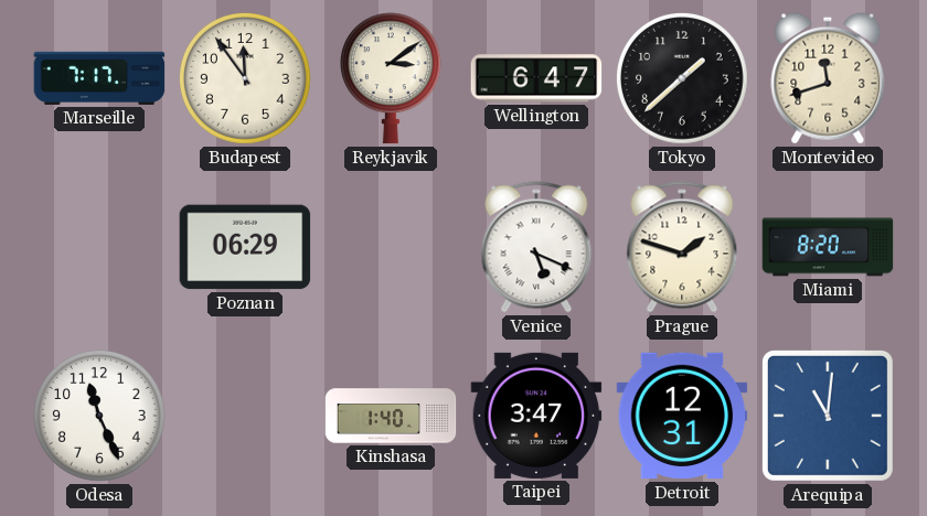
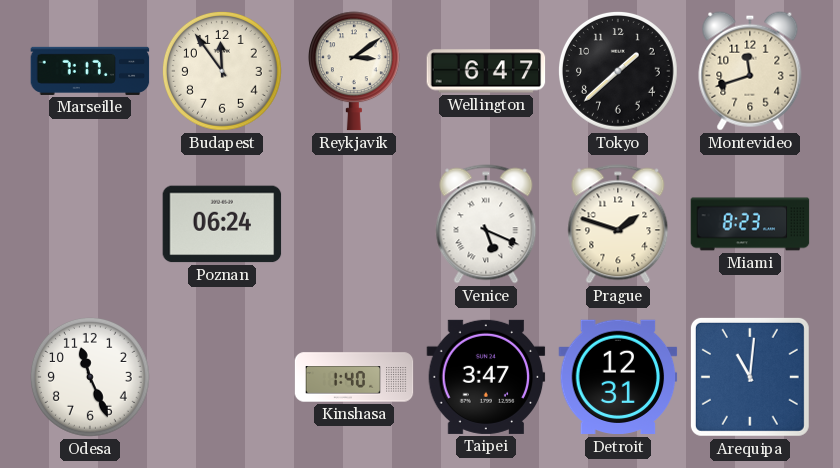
Poznan: 06:29 -> 06:24 (222, 224)
Miami: 8:20 -> 8:23 (750, 224)
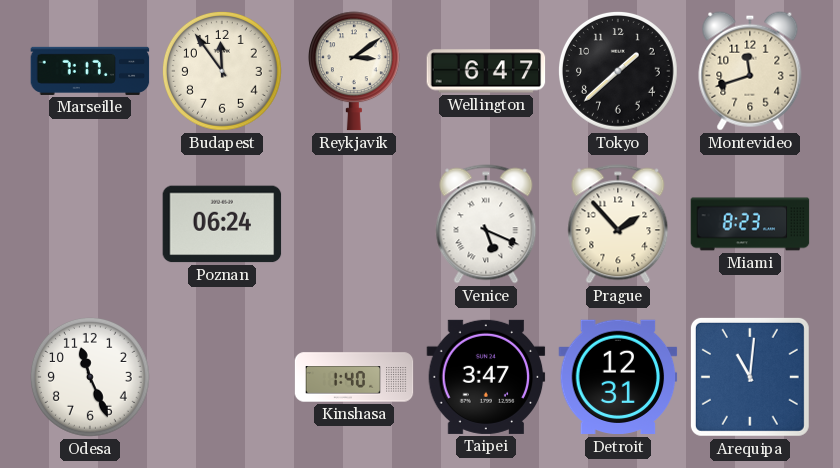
Prague: 1:48 -> 1:53 (618, 224)
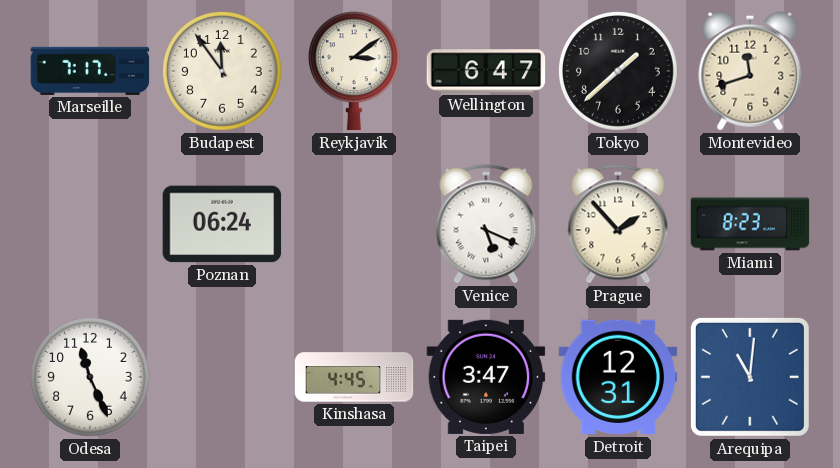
Kinshasa: 1:40 -> 4:45 (354, 377)
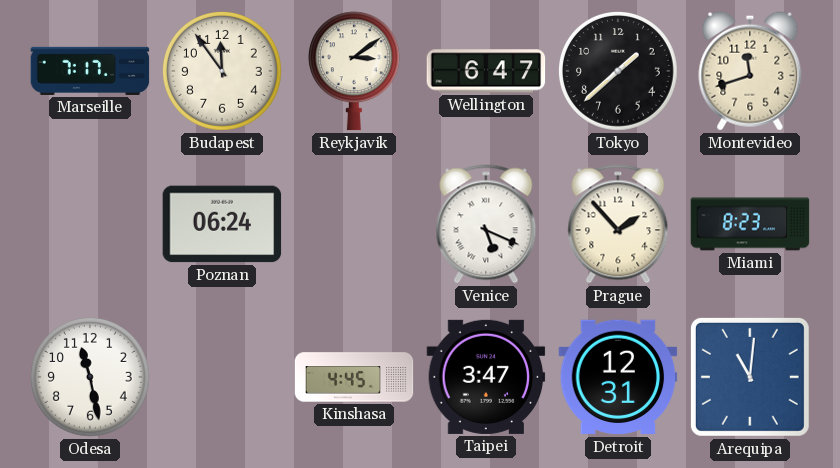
Odesa: 11:26 -> 11:28 (91, 378)
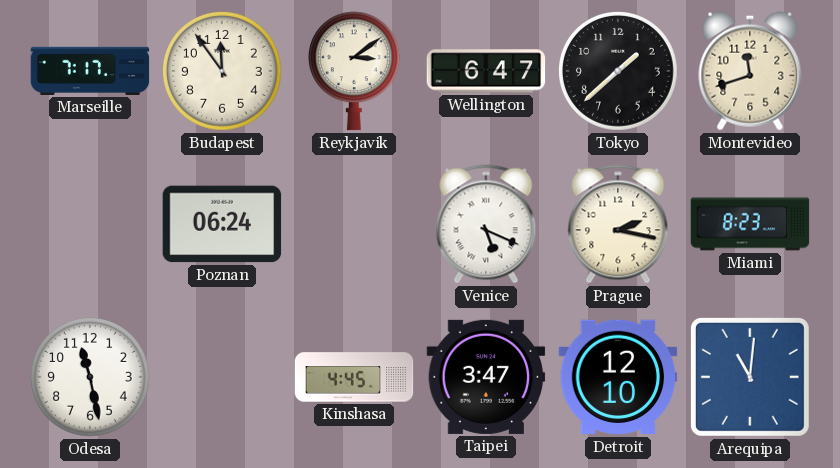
Prague: 1:53 -> 2:17 (618, 224)
Detroit: 12:31 -> 12:10 (618, 377)
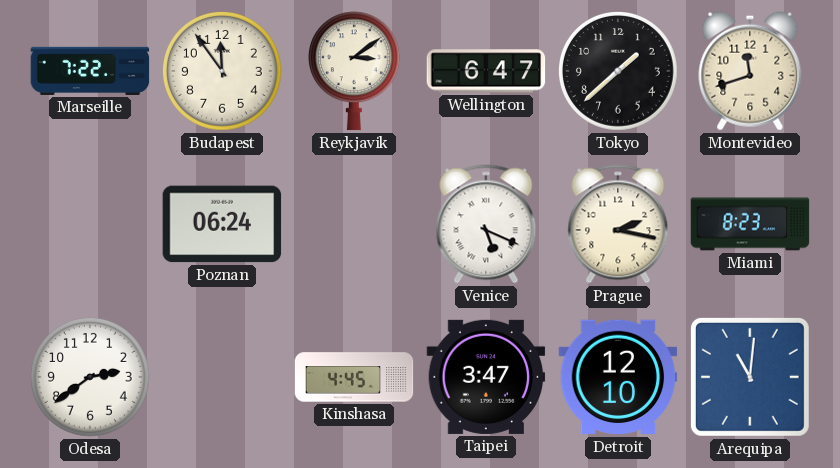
Marseille: 7:17 -> 7:22 (90, 71)
Odesa: 11:28 -> 2:39 (91, 378)
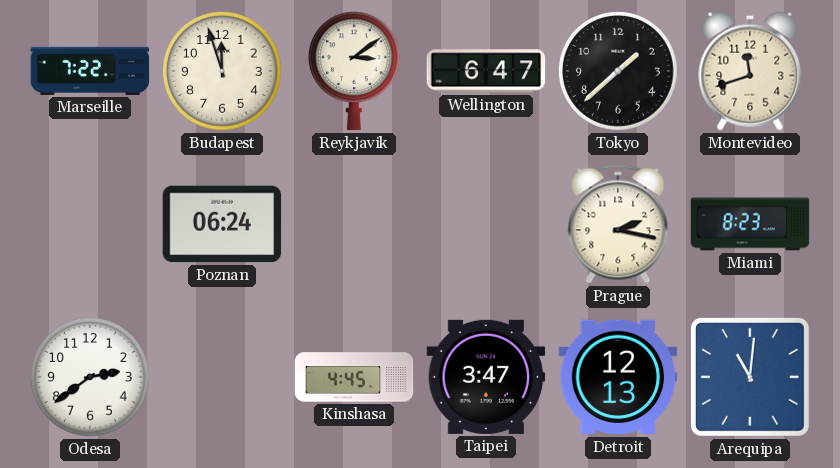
Budapest: 11:54 -> 11:57 (223, 72)
Venice: 5:19 -> none (486, 224)
Detroit: 12:10 -> 12:13 (618, 377)
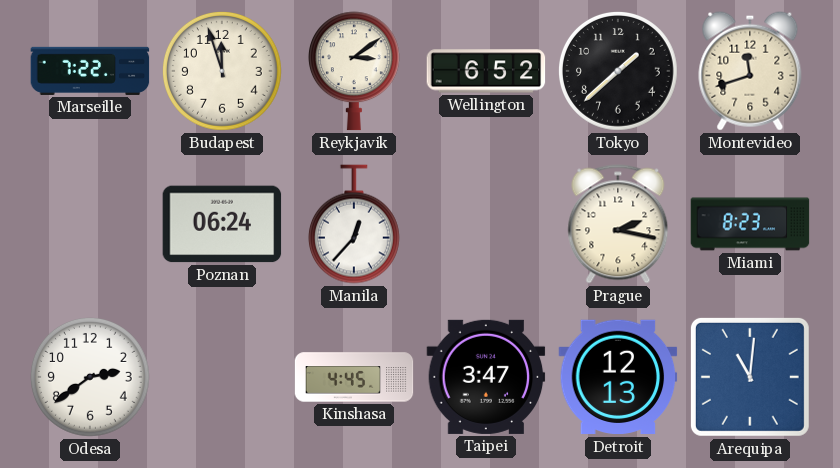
Wellington: 6:47 -> 6:52 (486, 71)
Manila: none -> 12:37 (354, 224)
